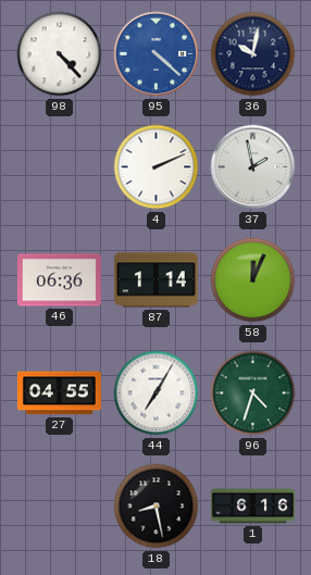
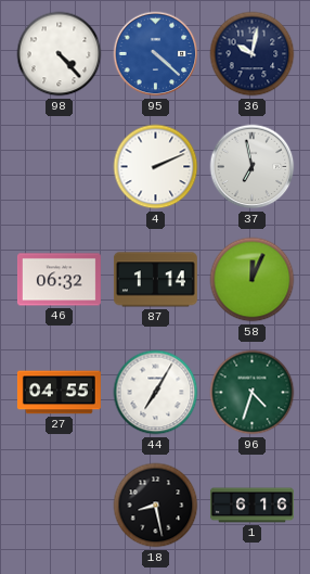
37: 1:58 -> 6:58 (253, 167)
46: 06:36 -> 06:32 (59, 280)
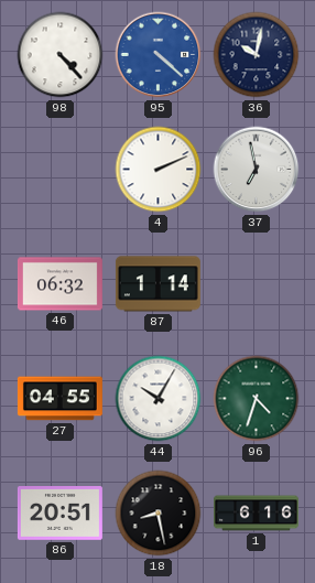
58: 12:04 -> none (253, 280)
44: 7:05 -> 10:05 (159, 399)
86: none -> 20:51 (59, 514)
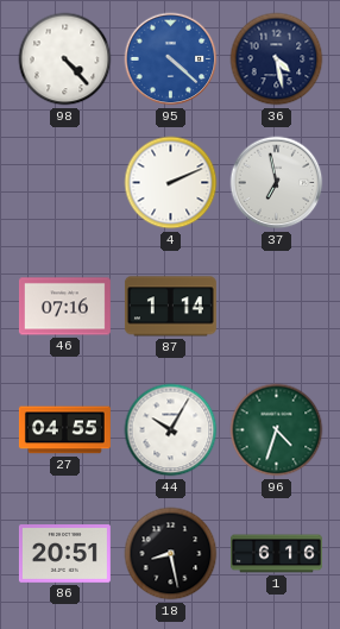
36: 10:02 -> 4:28 (277, 59)
46: 06:32 -> 07:16 (64, 307)
